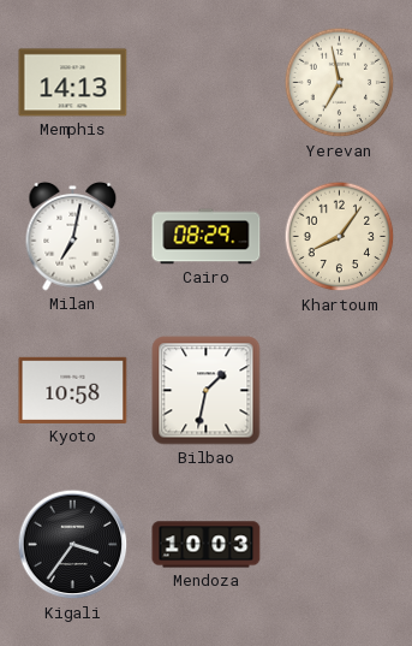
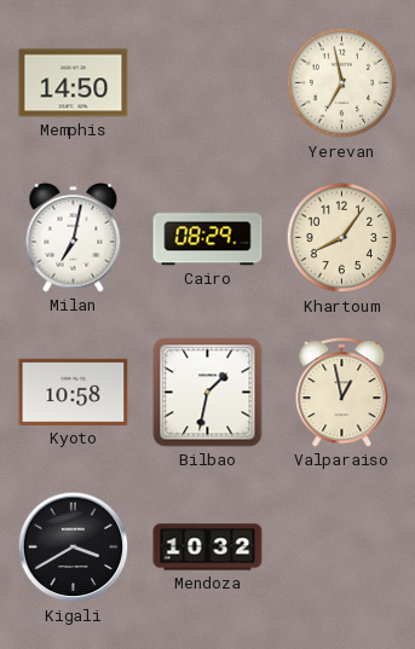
Memphis: 14:13 -> 14:50 (74, 83)
Valparaiso: none -> 12:58 (342, 393)
Kigali: 3:36 -> 3:40 (74, 547)
Mendoza: 10:03 -> 10:32 (208, 547)
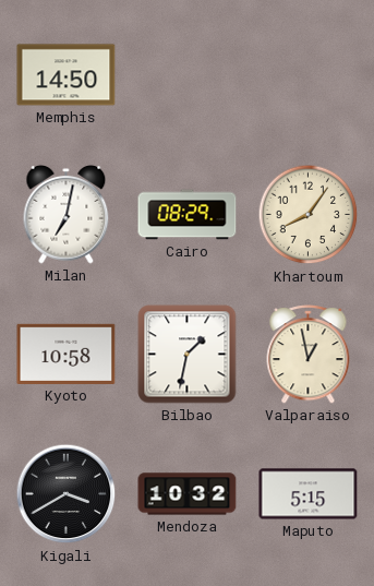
Yerevan: 6:58 -> none (342, 83)
Maputo: none -> 5:15 (309, 494)
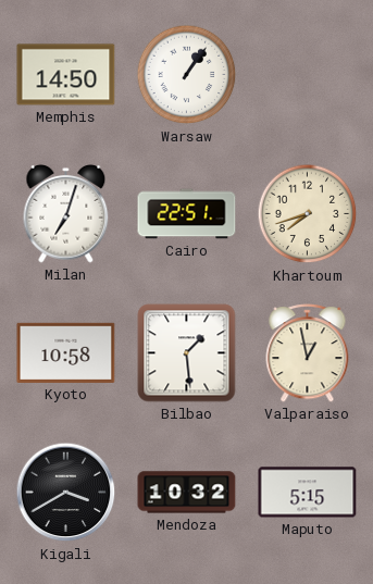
Warsaw: none -> 1:06 (187, 75)
Milan: 7:02 -> 7:03 (66, 213)
Cairo: 08:29 -> 22:51 (187, 214)
Khartoum: 8:06 -> 7:42 (308, 214)
Bilbao: 1:32 -> 1:29 (187, 353)
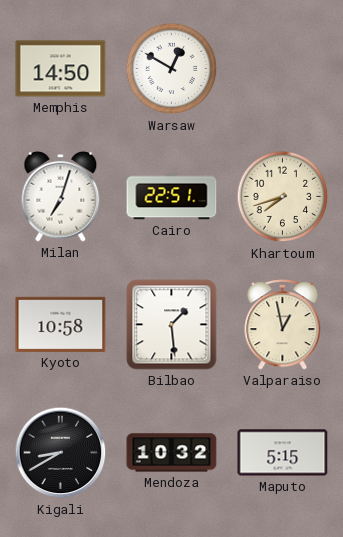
Warsaw: 1:06 -> 12:50 (172, 69)
Kigali: 3:40 -> 8:40 (61, 453)
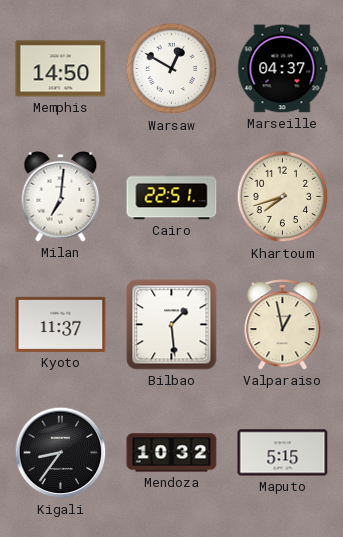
Marseille: none -> 04:37 (282, 69)
Milan: 7:03 -> 7:01 (61, 196)
Kyoto: 10:58 -> 11:37 (61, 324)
Kigali: 8:40 -> 8:36 (61, 453)
